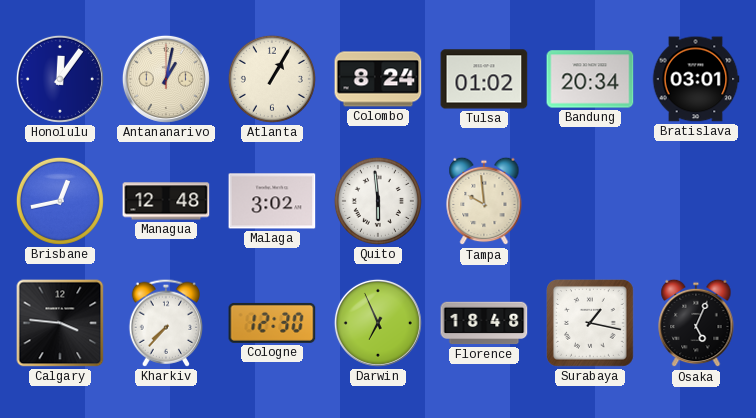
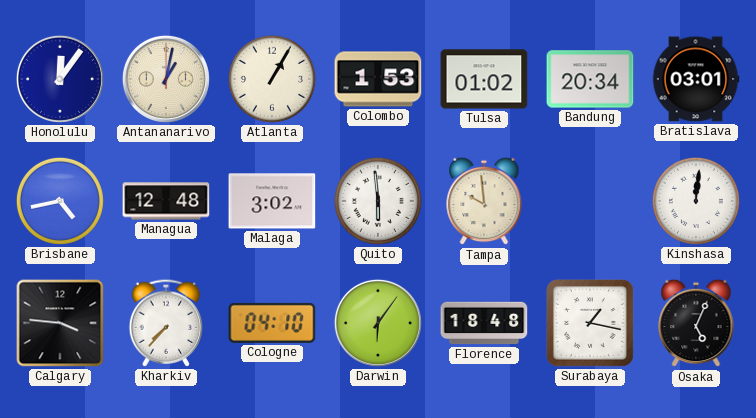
Colombo: 8:24 -> 1:53 (378, 79)
Brisbane: 12:43 -> 4:43 (60, 201)
Kinshasa: none -> 12:01 (696, 201)
Cologne: 12:30 -> 04:10 (272, 323)
Darwin: 6:56 -> 6:06 (378, 323)
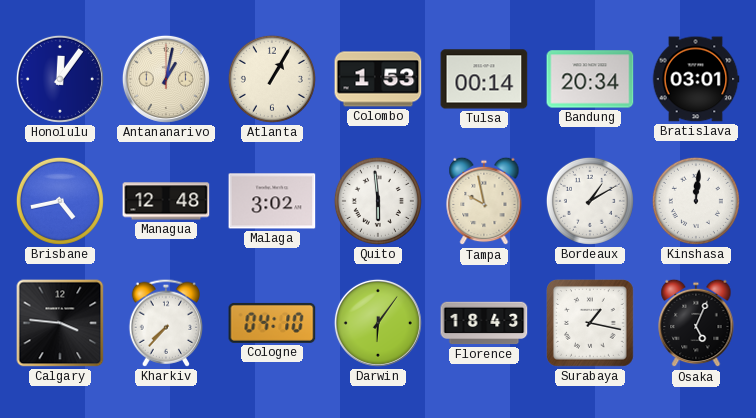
Tulsa: 01:02 -> 00:14 (484, 79)
Tampa: 9:59 -> 9:58 (484, 201)
Bordeaux: none -> 1:10 (590, 201)
Florence: 18:48 -> 18:43 (484, 323)
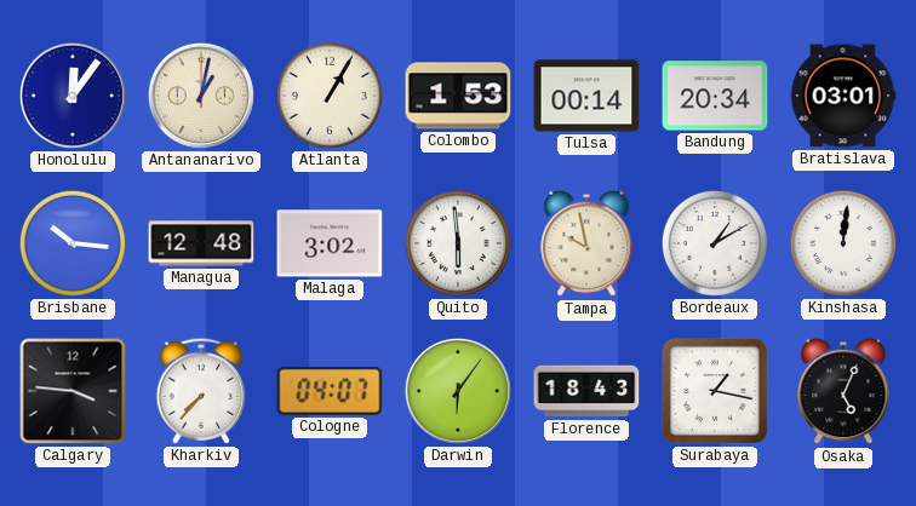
Brisbane: 4:43 -> 10:16 (73, 243)
Cologne: 04:10 -> 04:07 (330, 391)
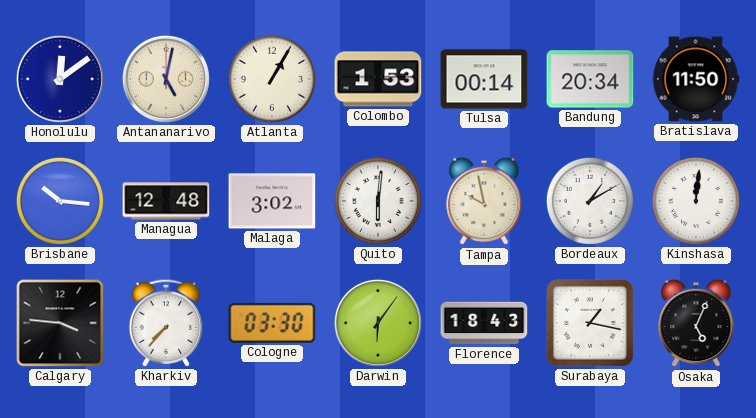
Honolulu: 12:06 -> 12:09 (60, 79)
Antananarivo: 1:02 -> 5:02 (166, 79)
Bratislava: 03:01 -> 11:50 (696, 79)
Quito: 5:59 -> 6:01 (378, 201)
Cologne: 04:07 -> 03:30 (272, 323)
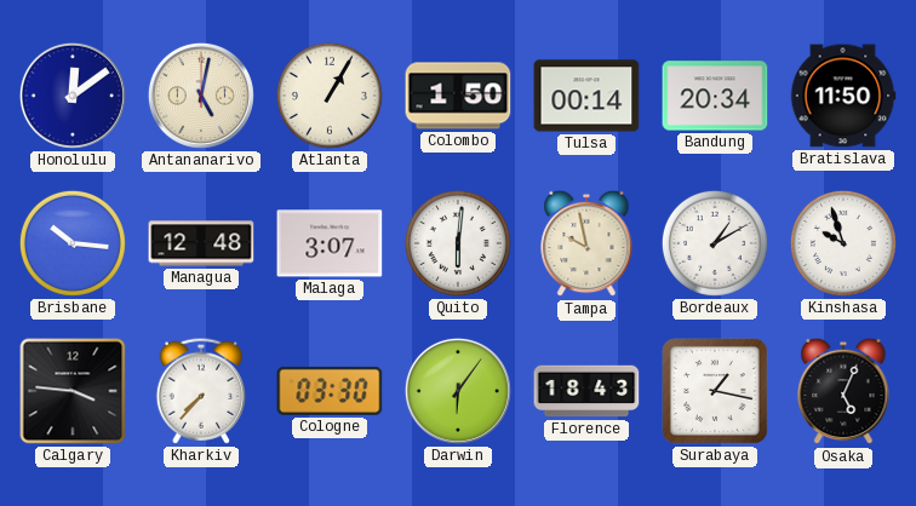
Colombo: 1:53 -> 1:50 (458, 96)
Malaga: 3:02 -> 3:07 (330, 243)
Kinshasa: 12:01 -> 9:57 (843, 243)
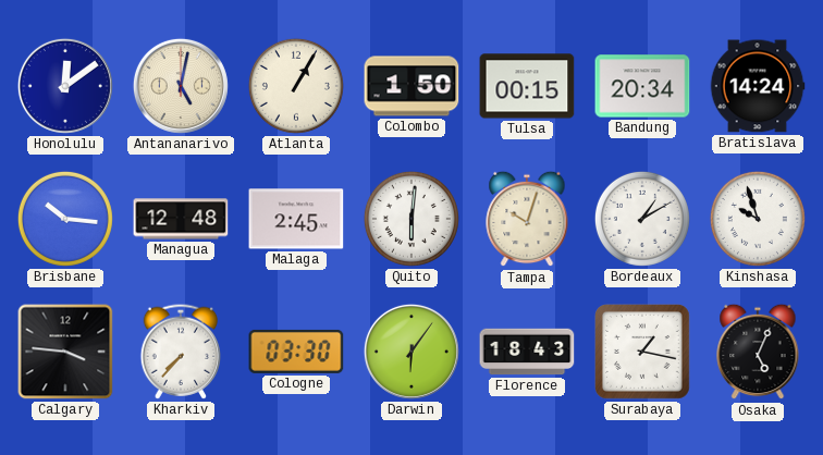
Tulsa: 00:14 -> 00:15 (527, 86)
Bratislava: 11:50 -> 14:24 (758, 86)
Malaga: 3:07 -> 2:45 (296, 219)
Tampa: 9:58 -> 10:03 (527, 219)
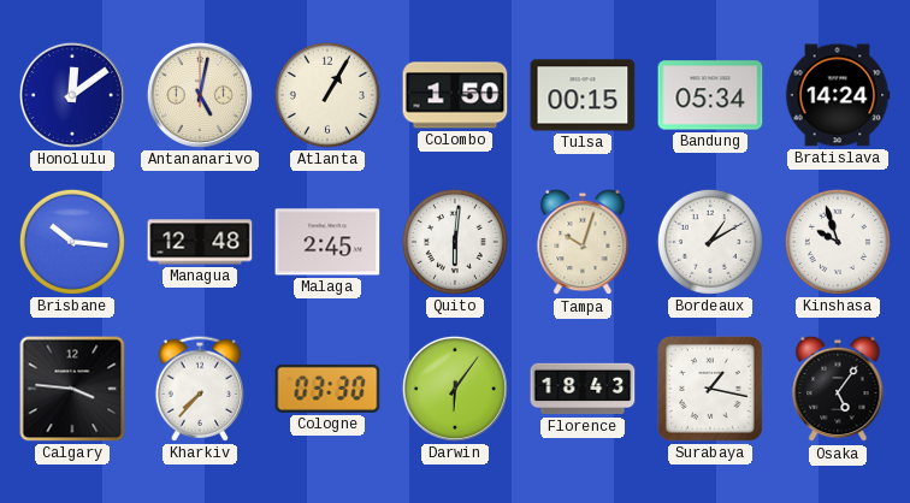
Bandung: 20:34 -> 05:34 (710, 95)
Osaka: 5:04 -> 5:06 (838, 389)
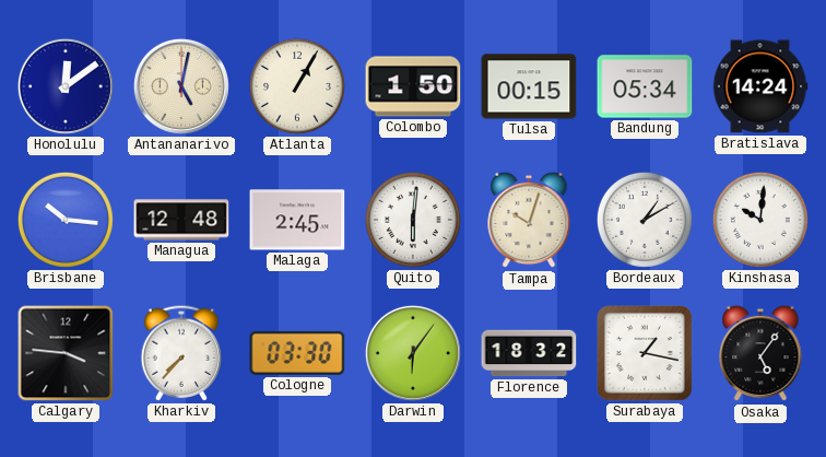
Kinshasa: 9:57 -> 10:01 (760, 220)
Florence: 18:43 -> 18:32 (529, 353)
